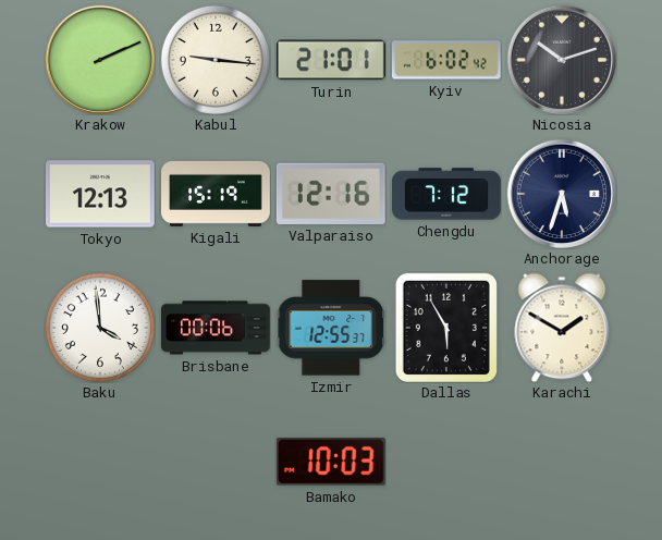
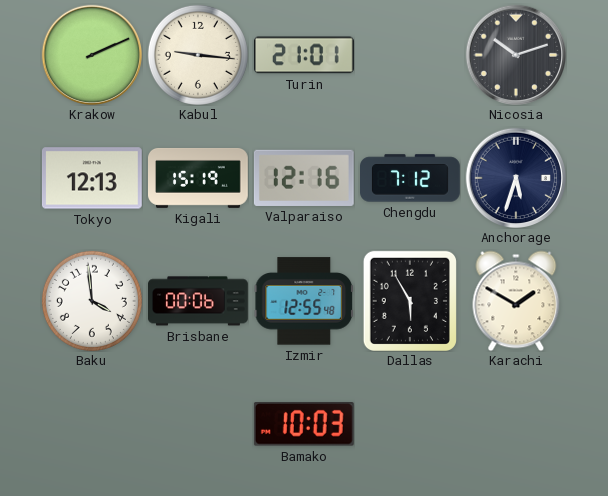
Kyiv: 6:02 -> none (446, 60)
Izmir: 12:55:37 -> 12:55:48 (304, 301)
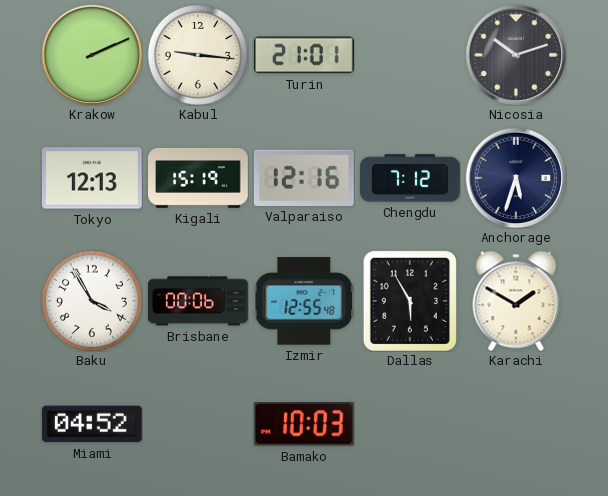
Baku: 3:59 -> 3:55 (92, 301)
Miami: none -> 04:52 (92, 424)
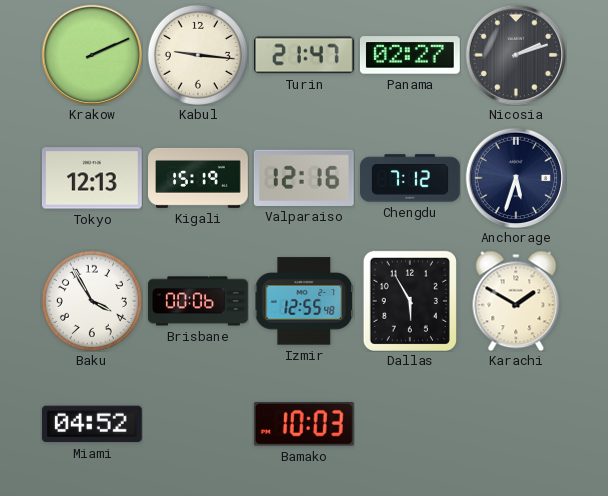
Turin: 21:01 -> 21:47 (304, 55)
Panama: none -> 02:27 (410, 55)
Nicosia: 10:12 -> 2:12 (515, 54)
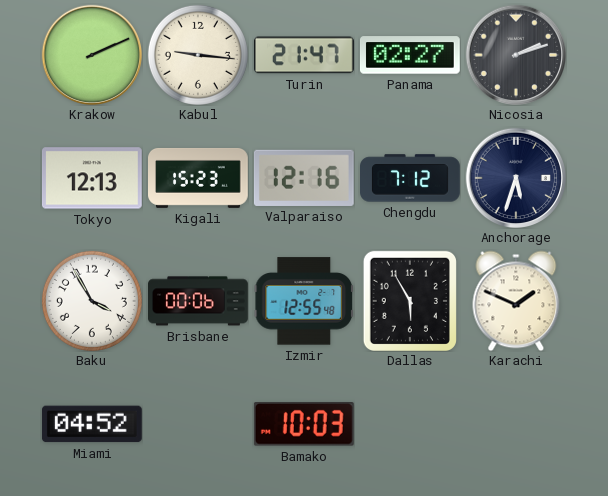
Kigali: 15:19 -> 15:23 (199, 178)
Karachi: 1:50 -> 1:49 (516, 301)
